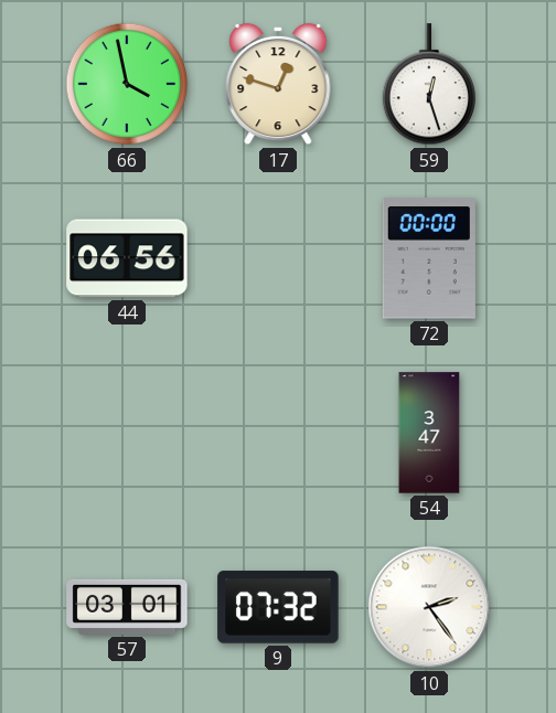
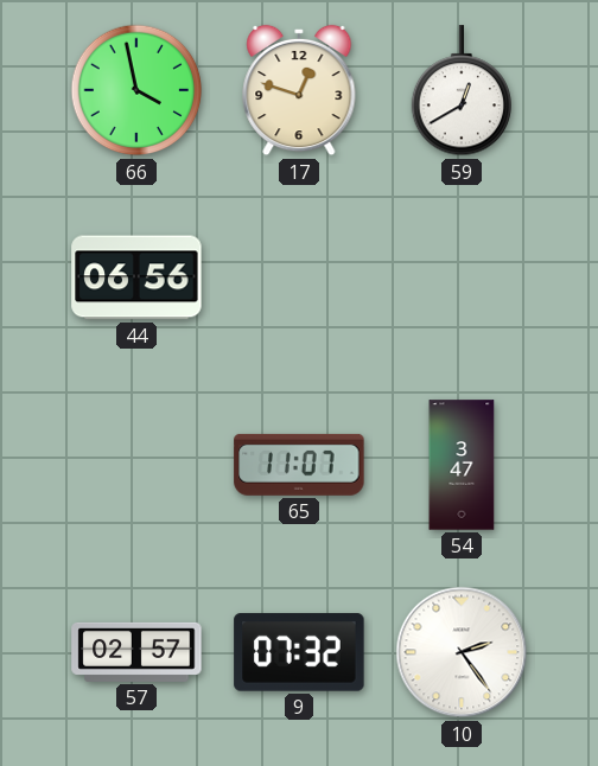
59: 12:27 -> 12:40 (460, 91)
72: 00:00 -> none (429, 258)
65: none -> 11:07 (299, 465)
57: 03:01 -> 02:57 (136, 652)
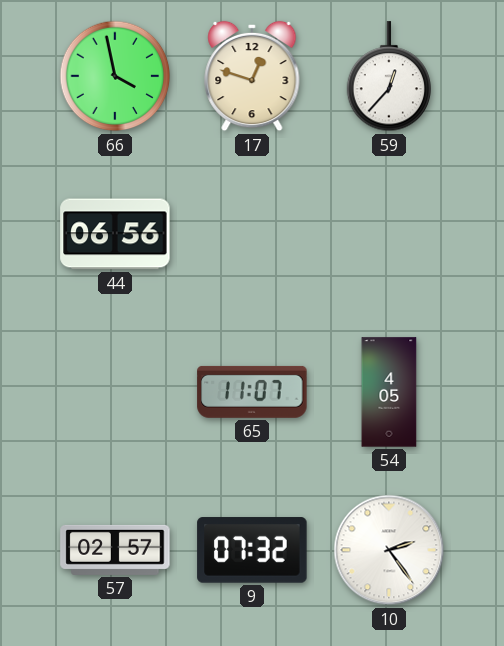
59: 12:40 -> 12:37 (388, 77)
54: 3:47 -> 4:05 (389, 392)
